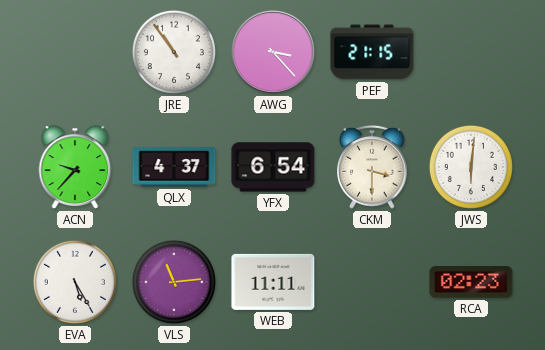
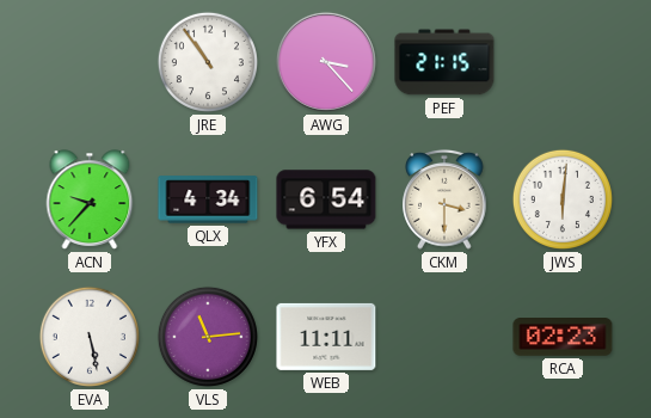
QLX: 4:37 -> 4:34 (208, 199)
EVA: 5:25 -> 5:28 (90, 337)
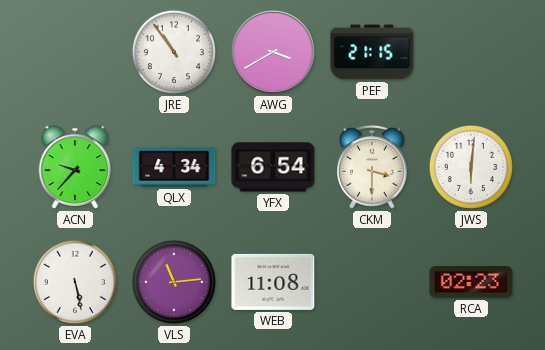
AWG: 3:23 -> 3:40 (273, 52)
WEB: 11:11 -> 11:08 (273, 282)
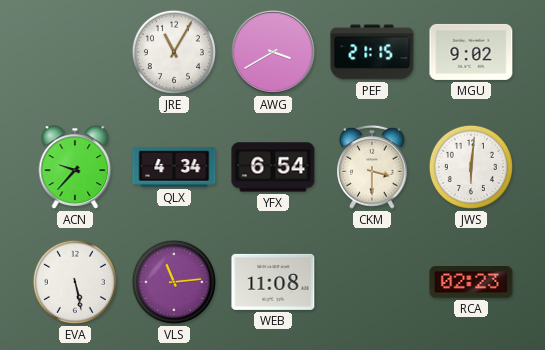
JRE: 10:54 -> 11:05 (174, 52)
MGU: none -> 9:02 (471, 52)
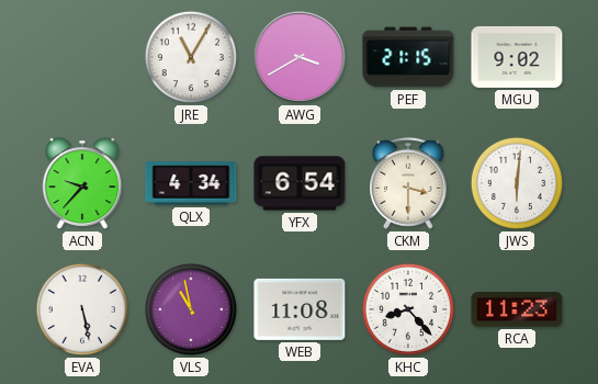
VLS: 11:14 -> 10:58 (191, 309)
KHC: none -> 8:23 (408, 309)
RCA: 02:23 -> 11:23 (517, 309)
